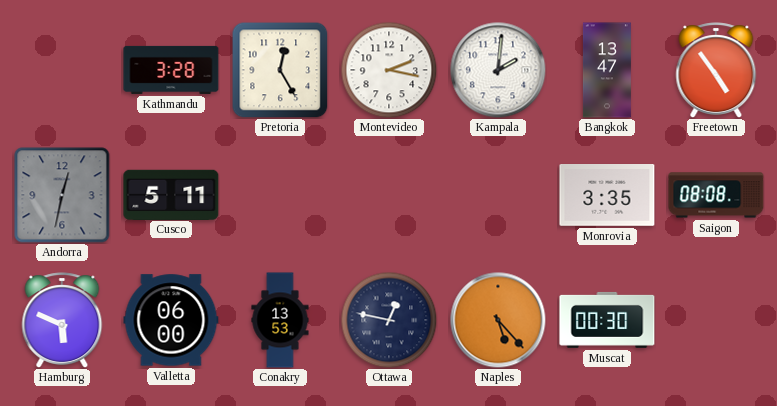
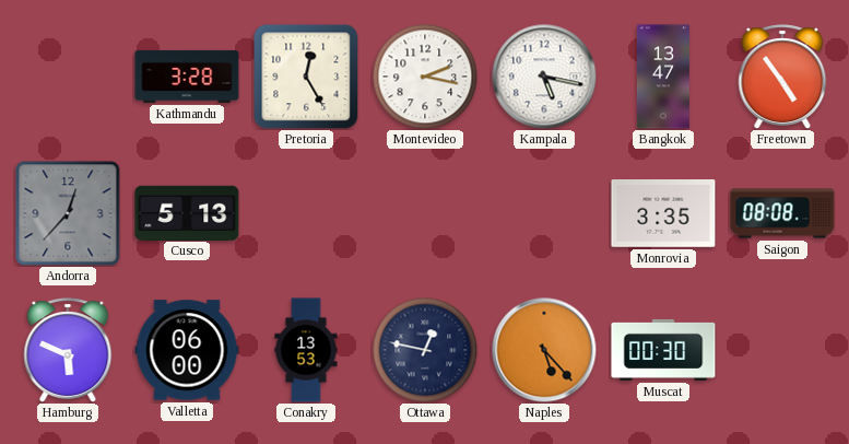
Kampala: 2:01 -> 5:17 (544, 77)
Andorra: 12:32 -> 12:37 (68, 213)
Cusco: 5:11 -> 5:13 (187, 212)
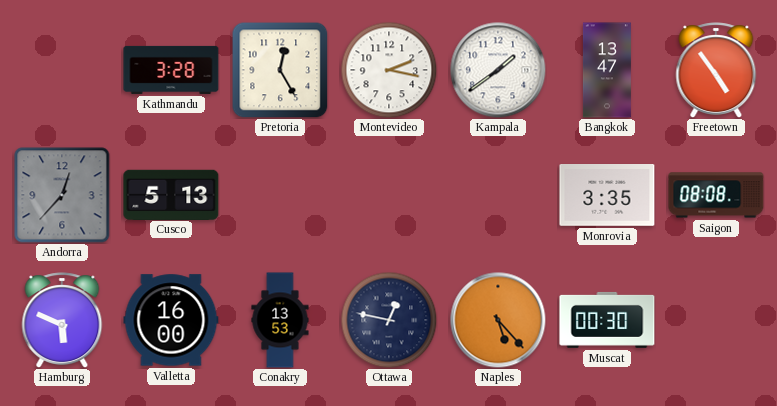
Kampala: 5:17 -> 1:39 (498, 70)
Valletta: 06:00 -> 16:00 (171, 320)
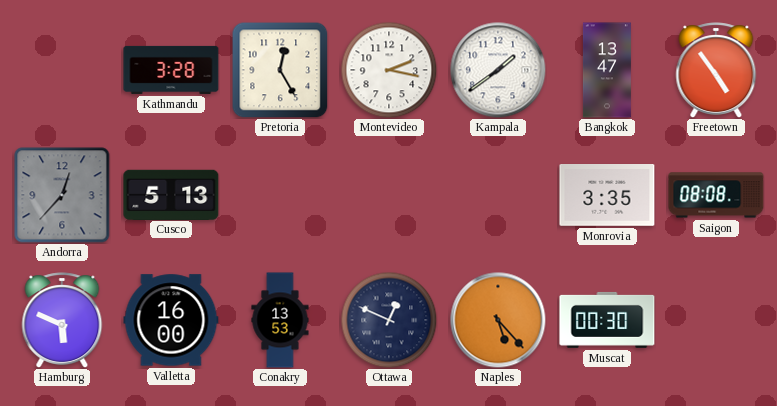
Ottawa: 12:47 -> 12:49 (389, 320)
